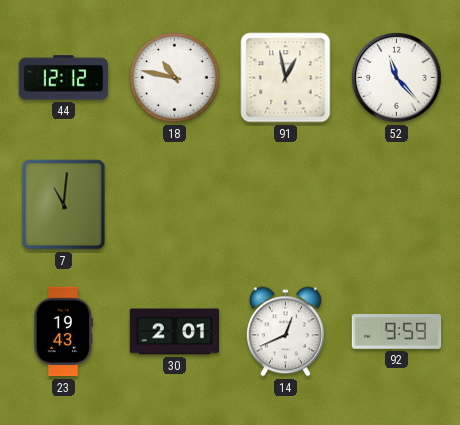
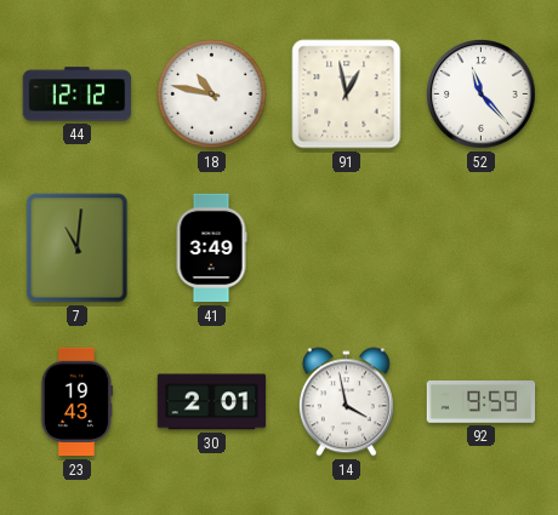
41: none -> 3:49 (211, 248)
14: 12:41 -> 3:58 (346, 402)
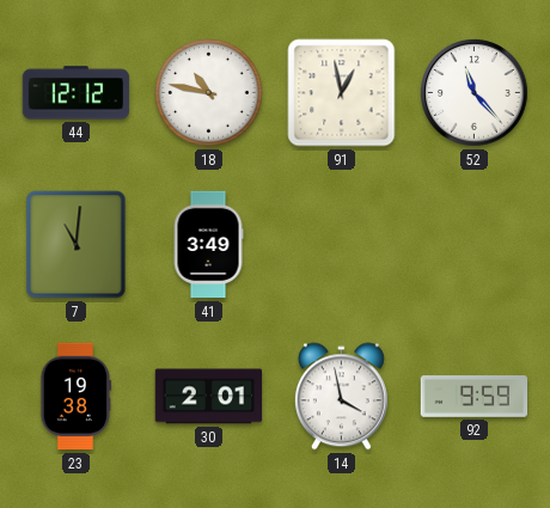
23: 19:43 -> 19:38 (77, 397)
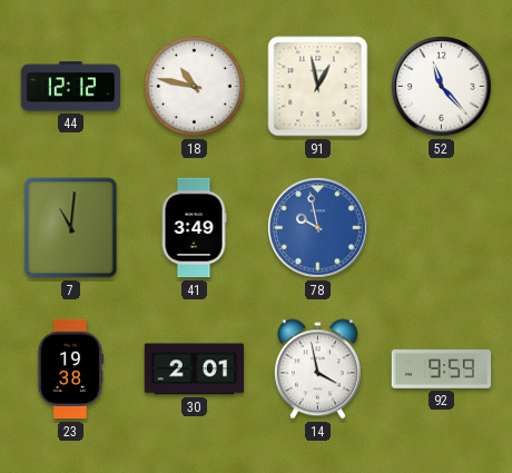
78: none -> 9:58 (318, 228)
